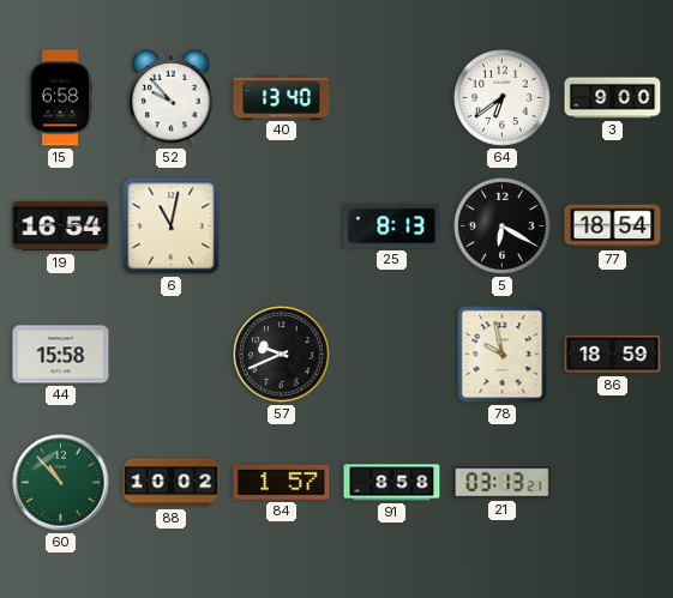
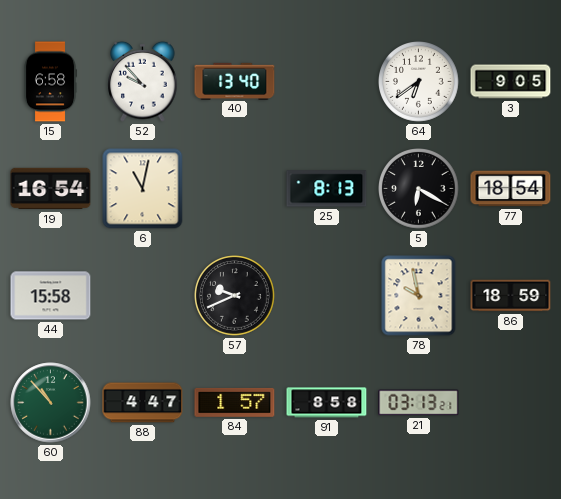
3: 9:00 -> 9:05 (511, 82)
88: 10:02 -> 4:47 (143, 403)
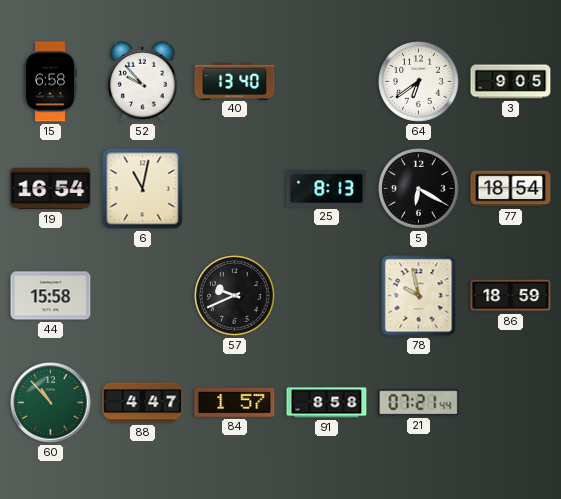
21: 03:13 -> 07:21 (419, 403)
